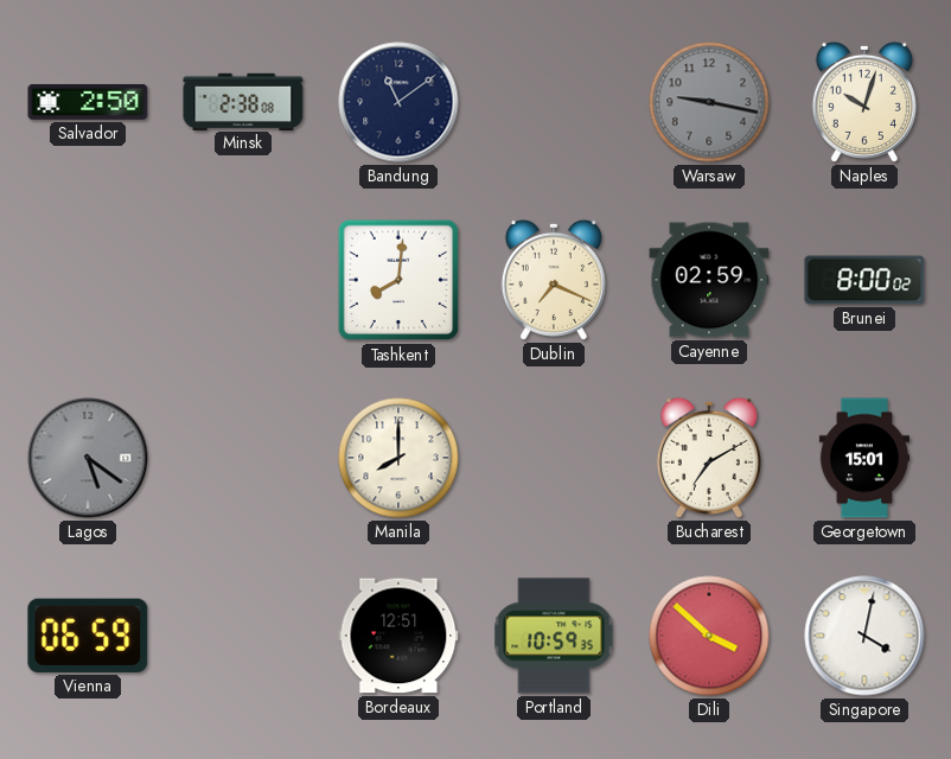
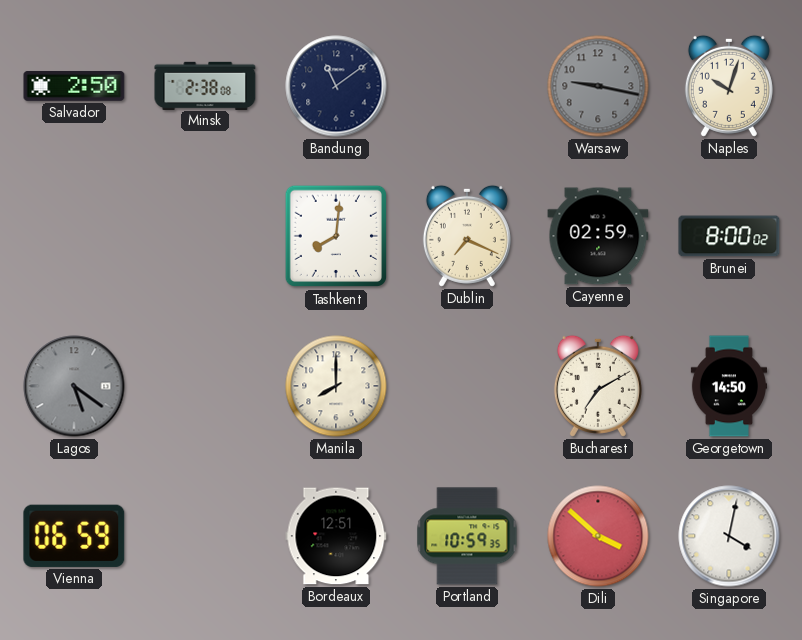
Georgetown: 15:01 -> 14:50 (728, 386)
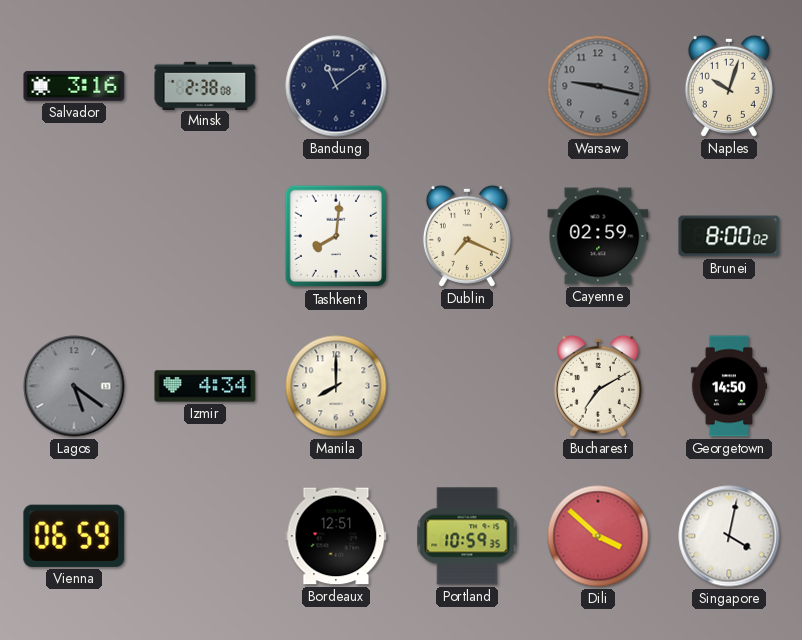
Salvador: 2:50 -> 3:16 (74, 86)
Izmir: none -> 4:34 (205, 386)
